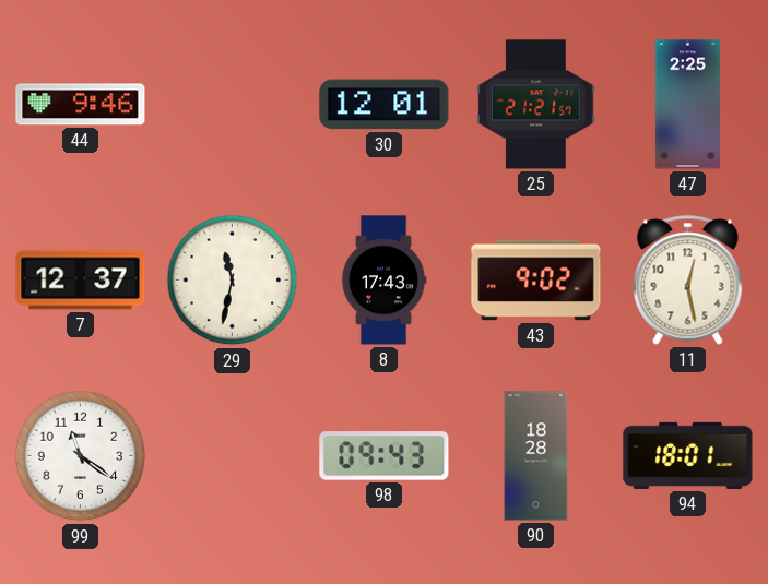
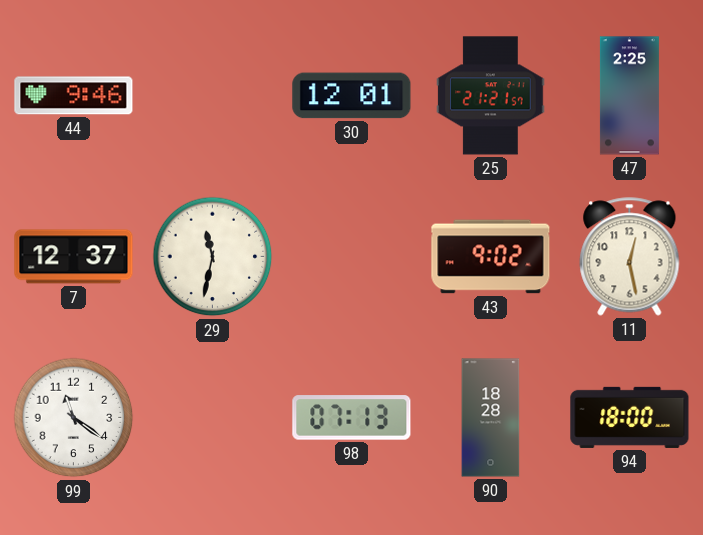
8: 17:43 -> none (383, 281)
98: 09:43 -> 07:13 (352, 418)
94: 18:01 -> 18:00 (630, 417)
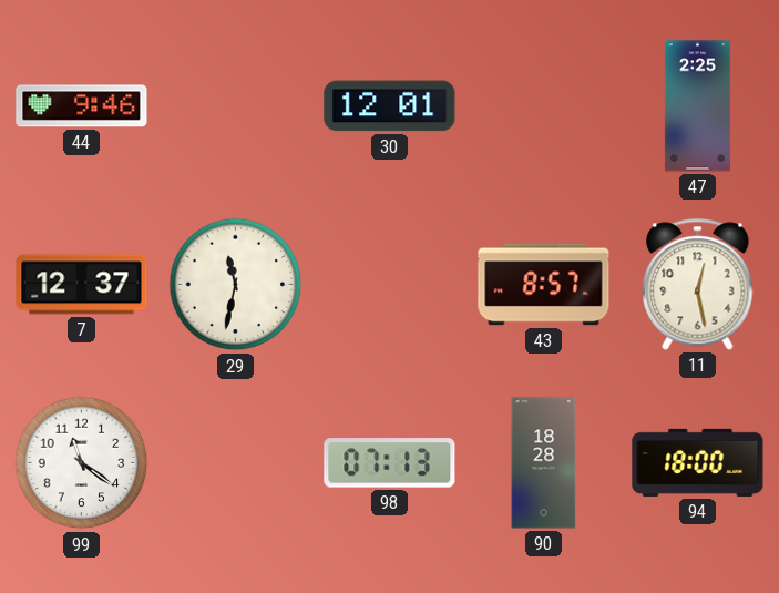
25: 21:21 -> none (491, 96)
43: 9:02 -> 8:57 (544, 285)
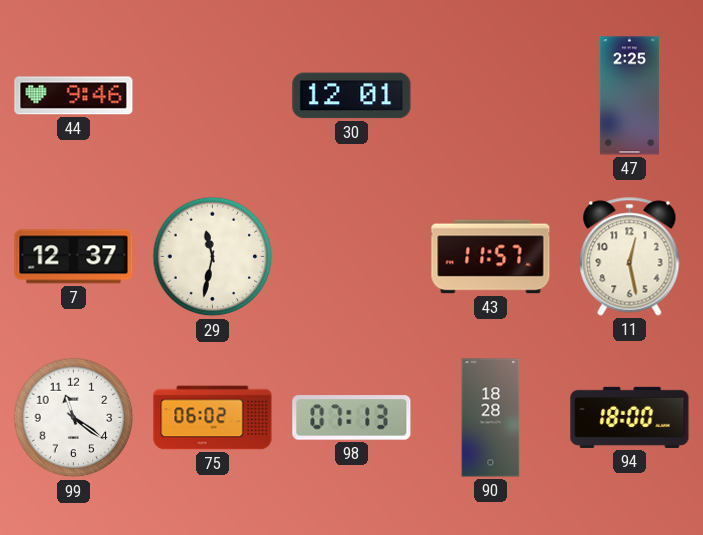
43: 8:57 -> 11:57 (491, 257)
75: none -> 06:02 (213, 418)
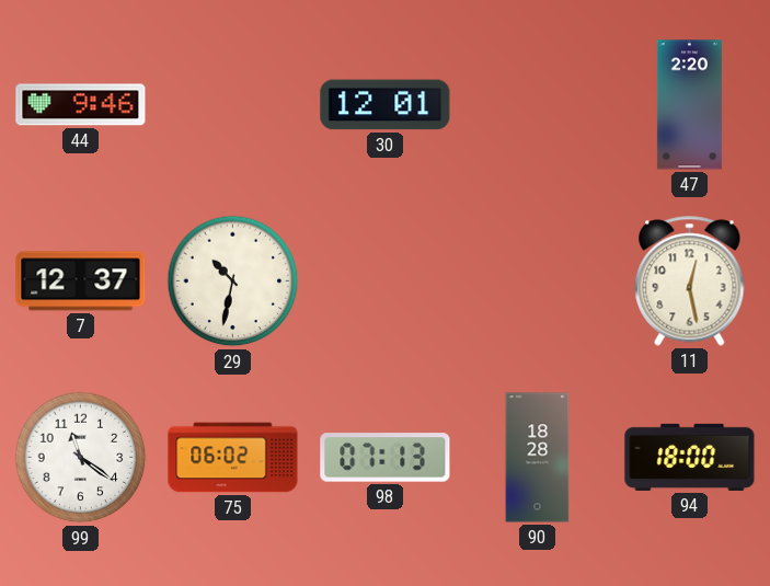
47: 2:25 -> 2:20 (689, 105)
29: 11:32 -> 10:32 (233, 281)
43: 11:57 -> none (491, 257)
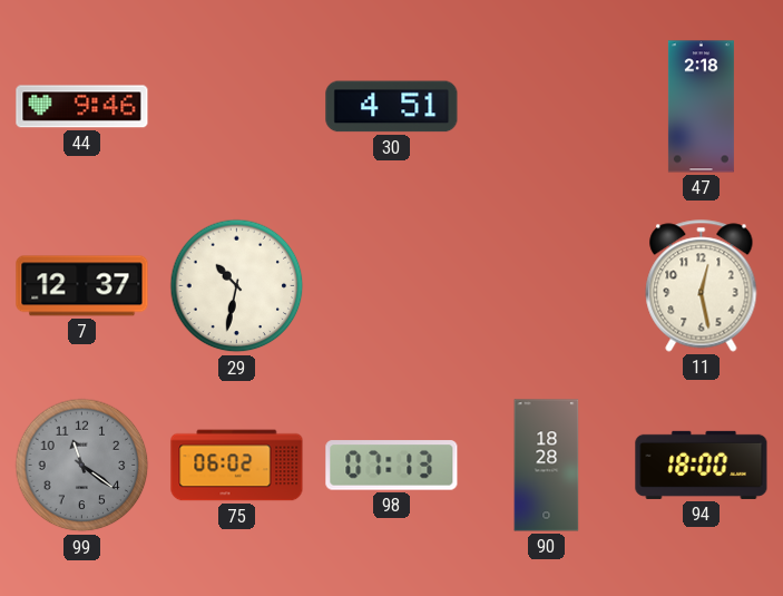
30: 12:01 -> 4:51 (392, 107)
47: 2:20 -> 2:18 (701, 107)
99 dial: white -> grey (82, 466)
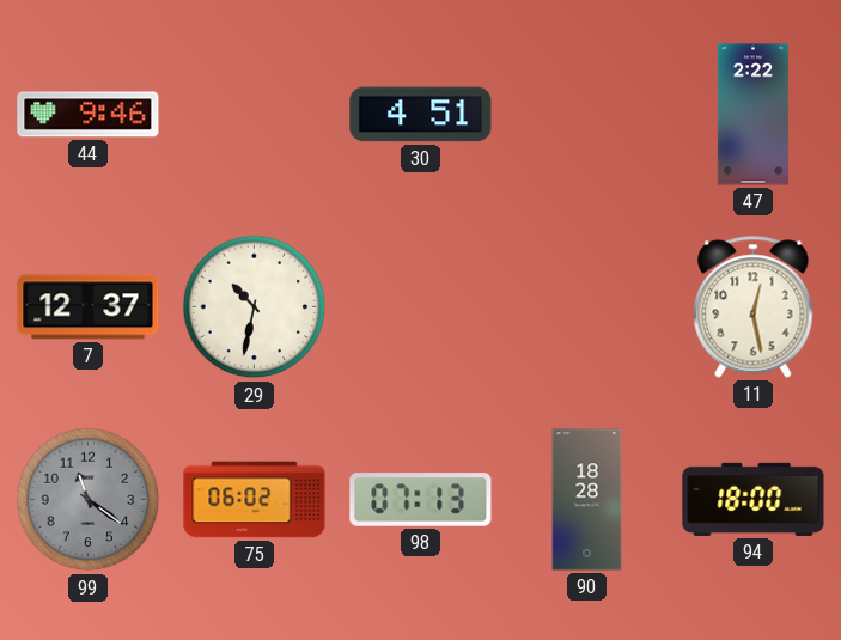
47: 2:18 -> 2:22 (752, 115)
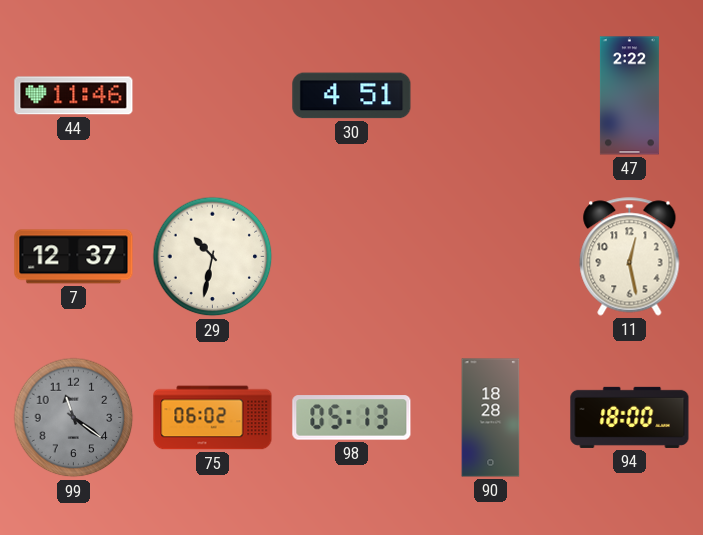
44: 9:46 -> 11:46 (74, 96)
98: 07:13 -> 05:13 (352, 418)
